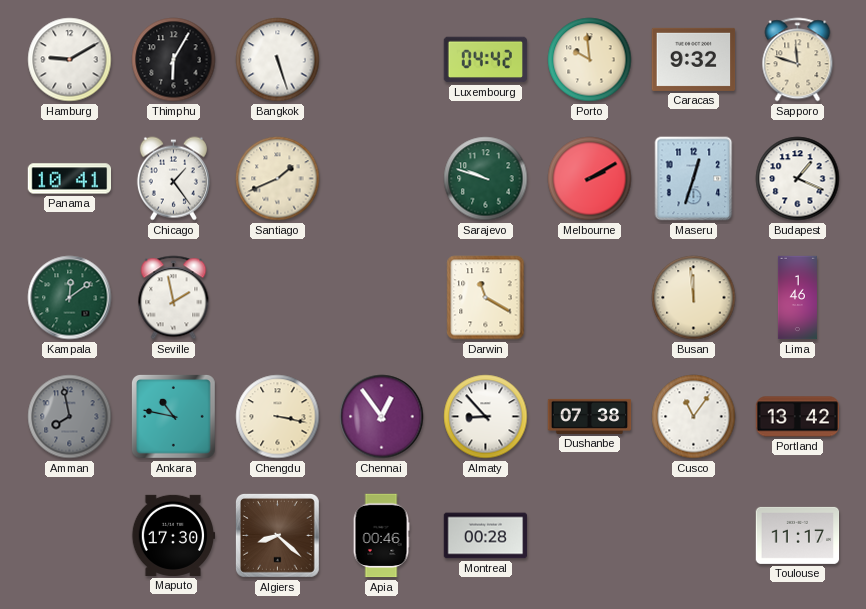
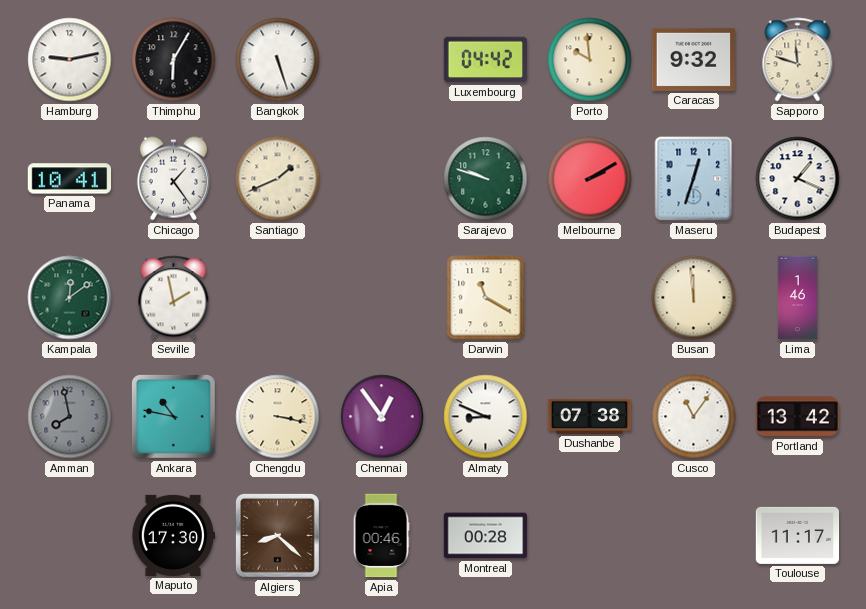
Hamburg: 9:10 -> 9:13 (70, 60)
Almaty: 8:53 -> 8:49 (486, 417)
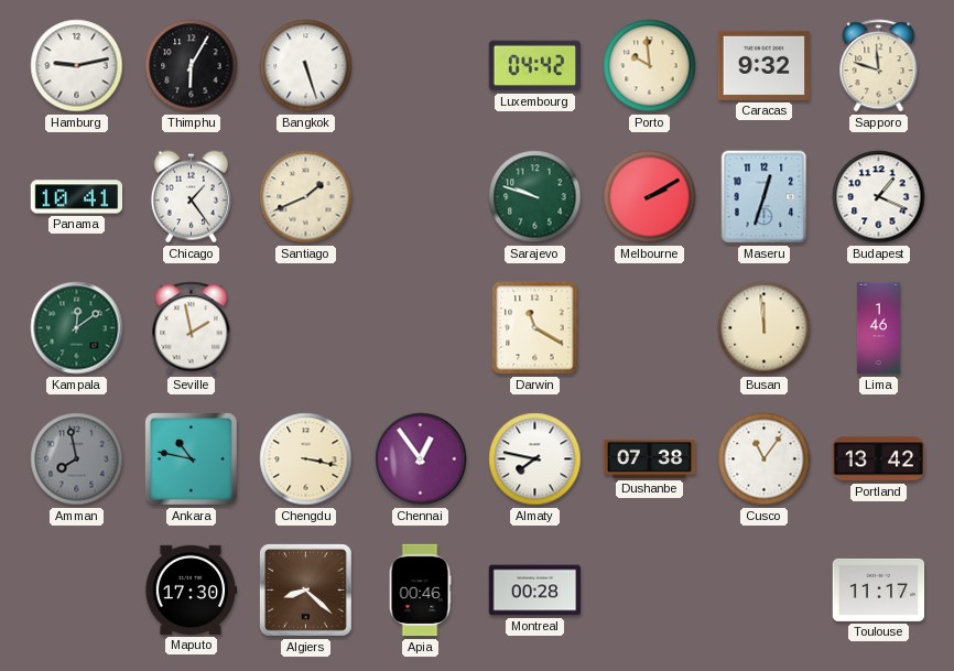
Almaty: 8:49 -> 7:47 (535, 459)
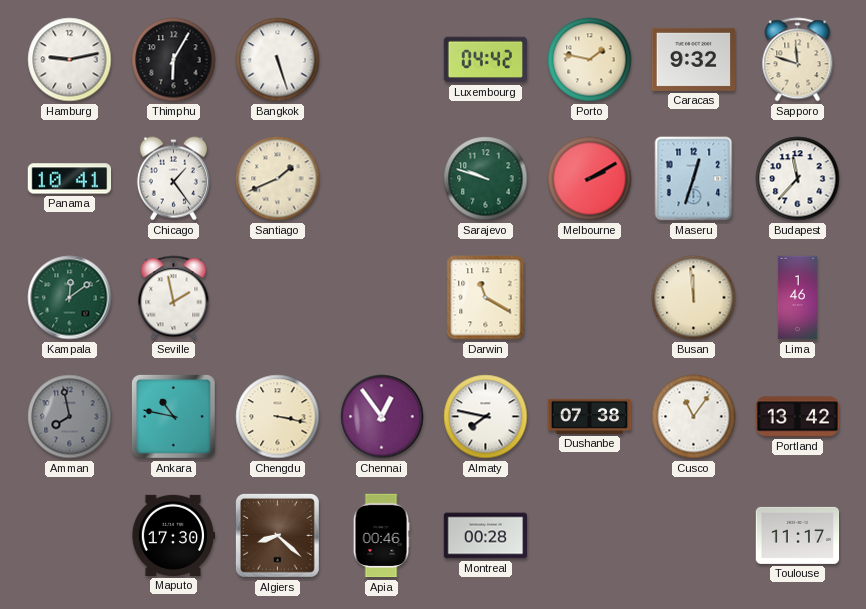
Porto: 9:59 -> 1:47 (590, 60)
Budapest: 1:19 -> 11:37 (798, 179)
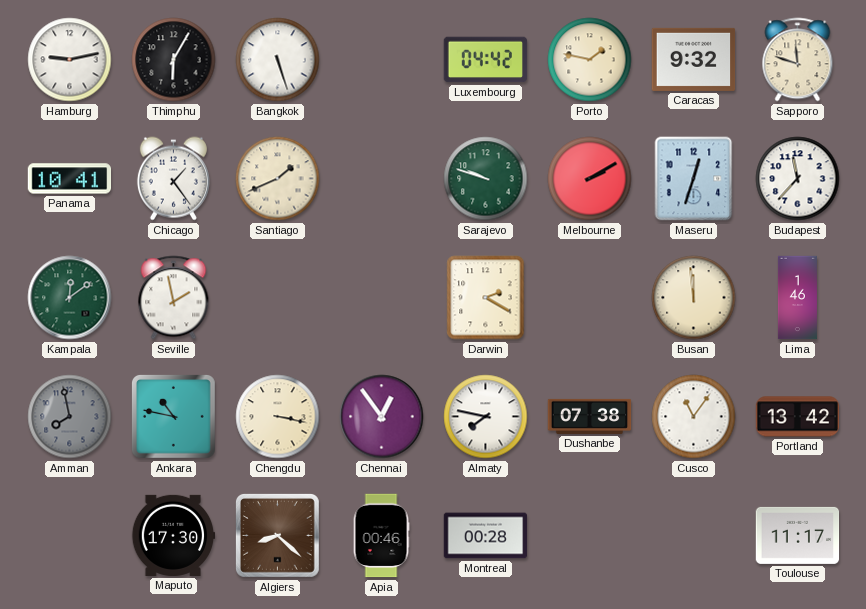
Darwin: 11:20 -> 2:20 (486, 298)
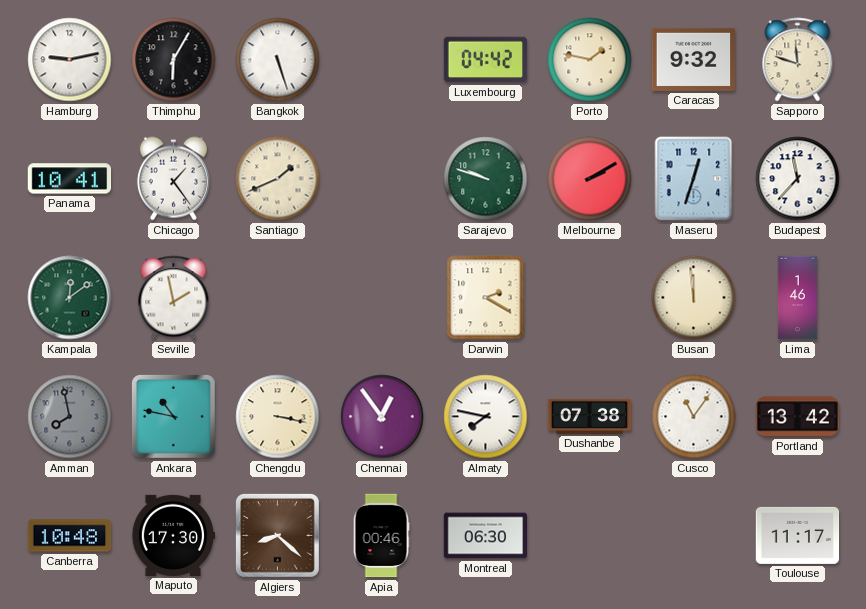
Canberra: none -> 10:48 (70, 536)
Montreal: 00:28 -> 06:30 (486, 536)
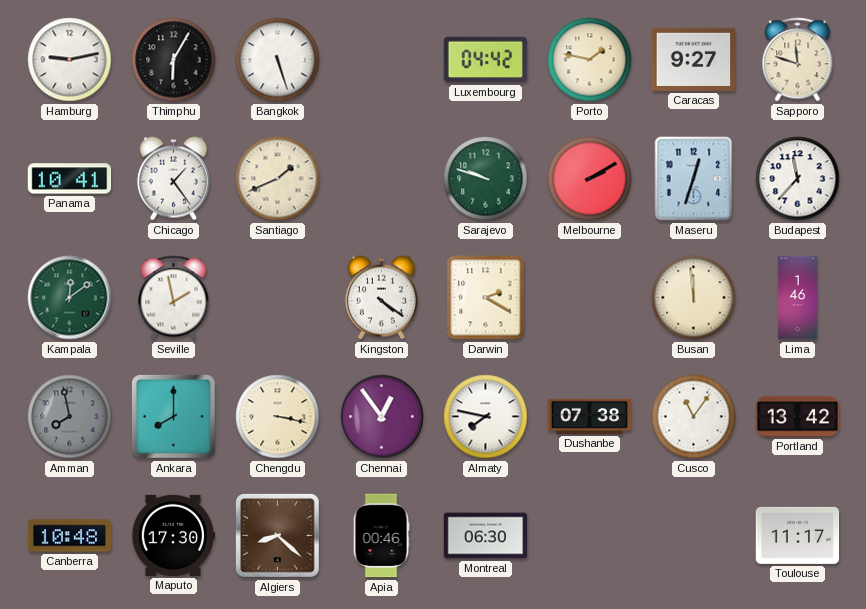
Caracas: 9:32 -> 9:27 (694, 59)
Kingston: none -> 4:21 (381, 298)
Ankara: 10:47 -> 8:00 (173, 416)
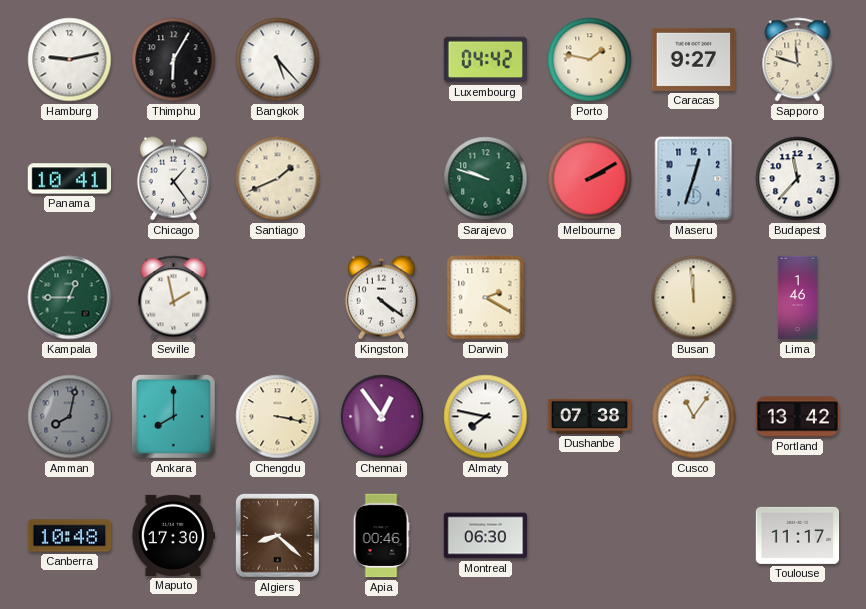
Bangkok: 5:27 -> 5:23 (278, 60)
Kampala: 12:09 -> 12:45 (70, 298)
Amman: 7:58 -> 8:02 (70, 417)
